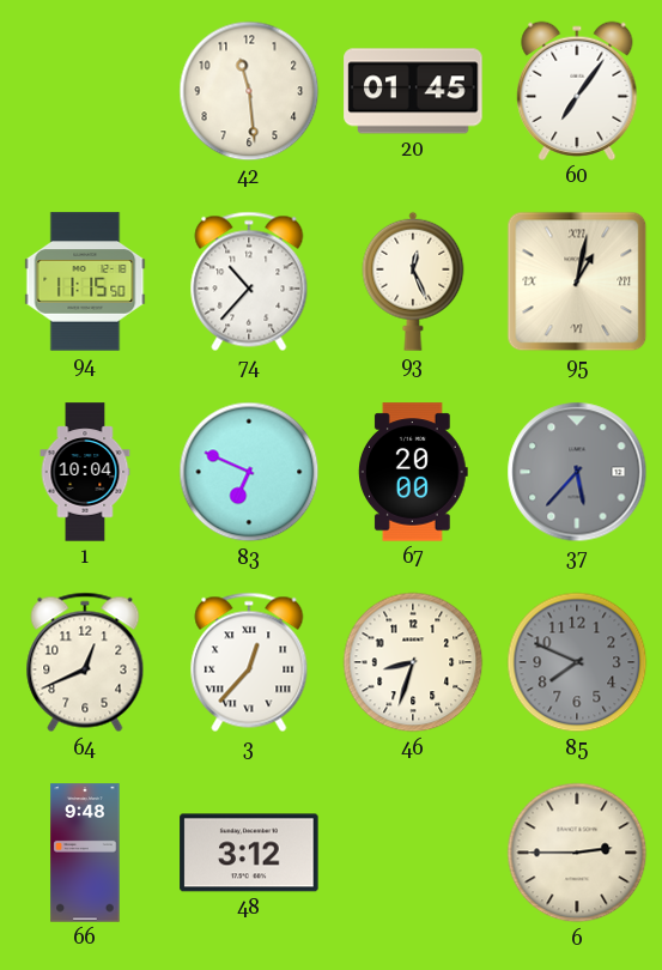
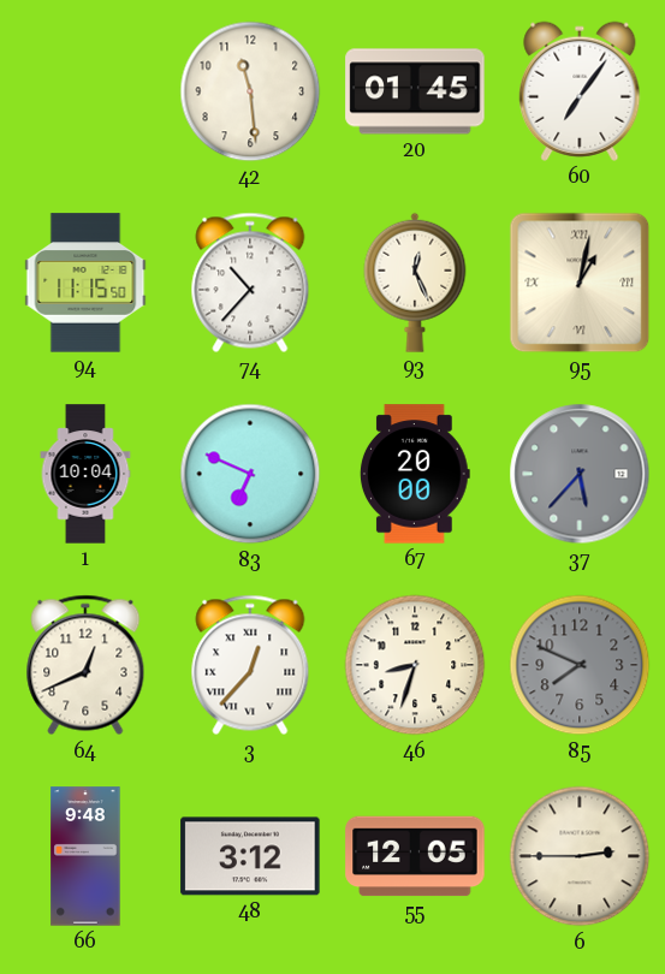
55: none -> 12:05 (415, 856)
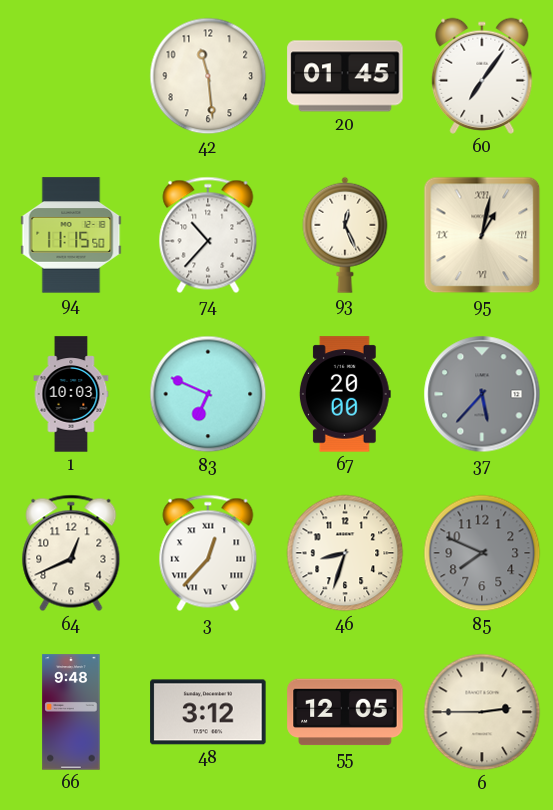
1: 10:04 -> 10:03 (71, 394)
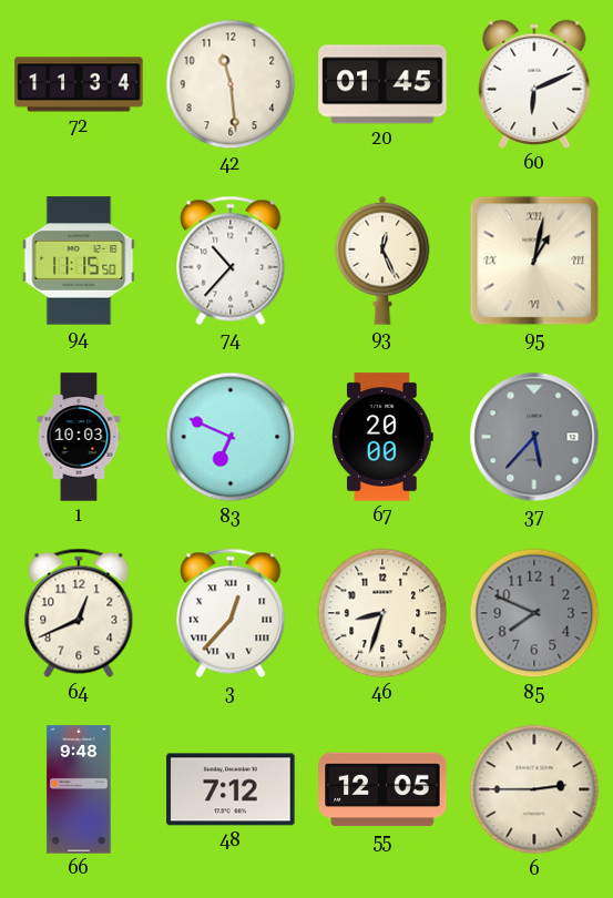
72: none -> 11:34 (79, 84)
60: 7:06 -> 6:11 (534, 84)
48: 3:12 -> 7:12 (231, 789)
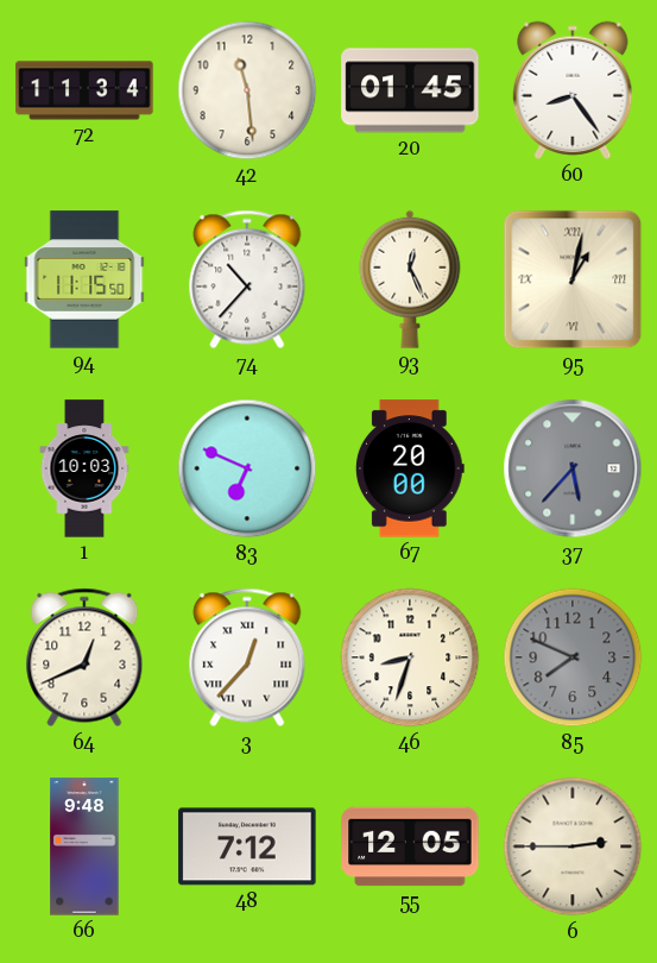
60: 6:11 -> 8:24 (573, 90)
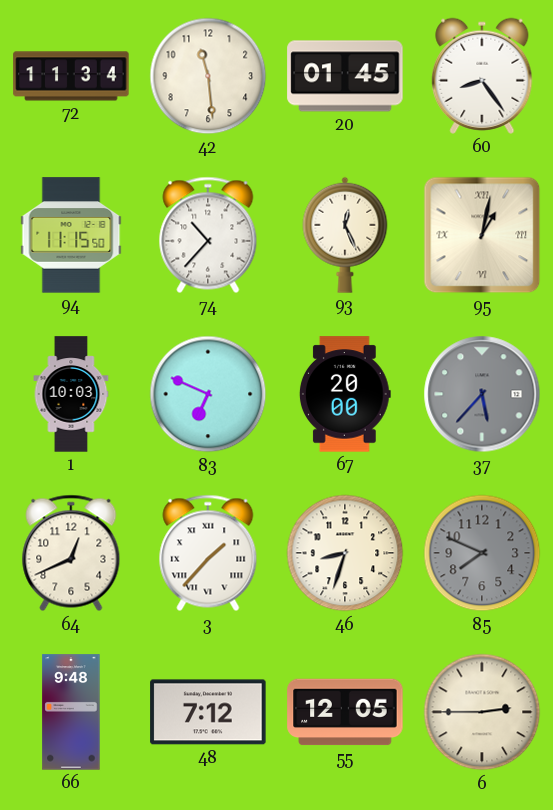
3: 12:37 -> 1:37 (208, 553)
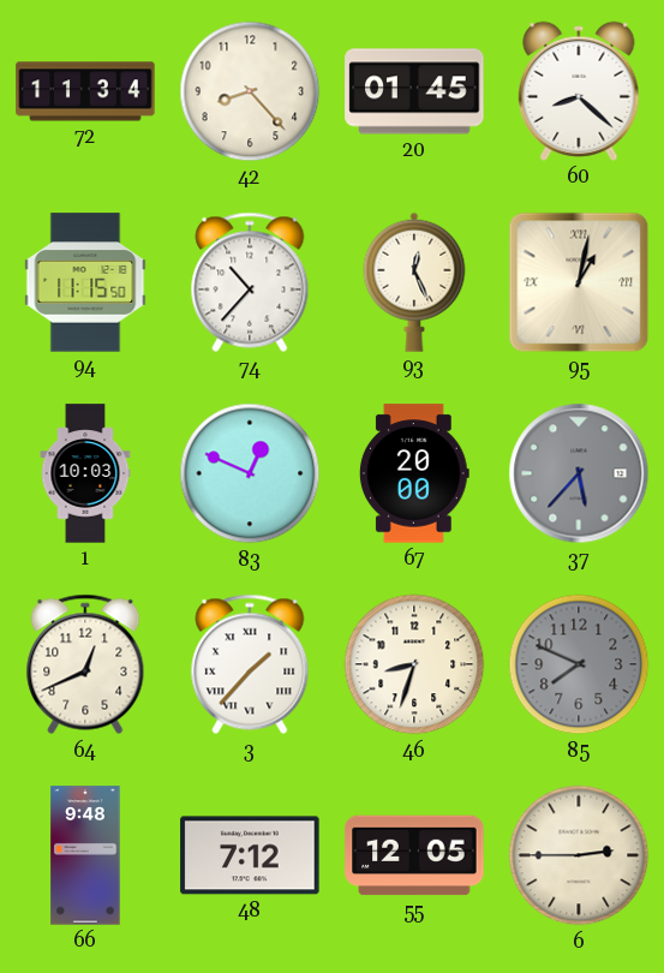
42: 11:29 -> 8:23 (250, 91)
60: 8:24 -> 8:22 (579, 91)
83: 6:49 -> 12:49 (250, 473)
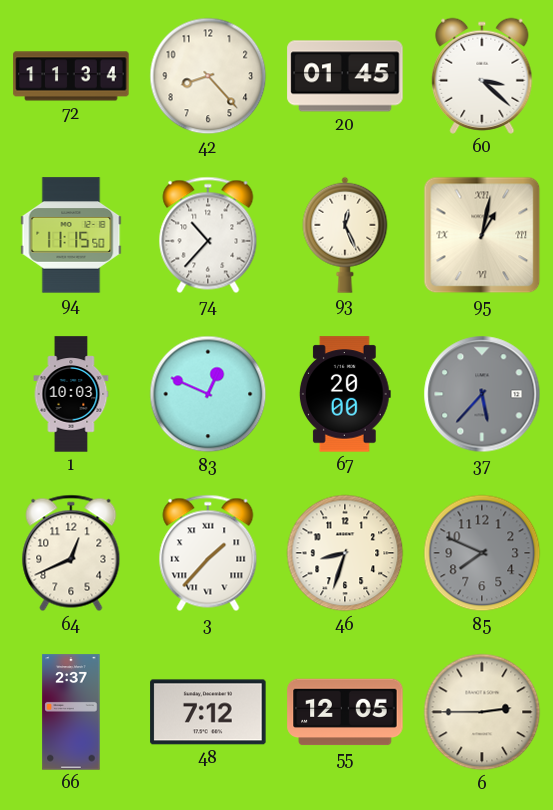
60: 8:22 -> 3:22 (482, 76)
66: 9:48 -> 2:37 (71, 712)
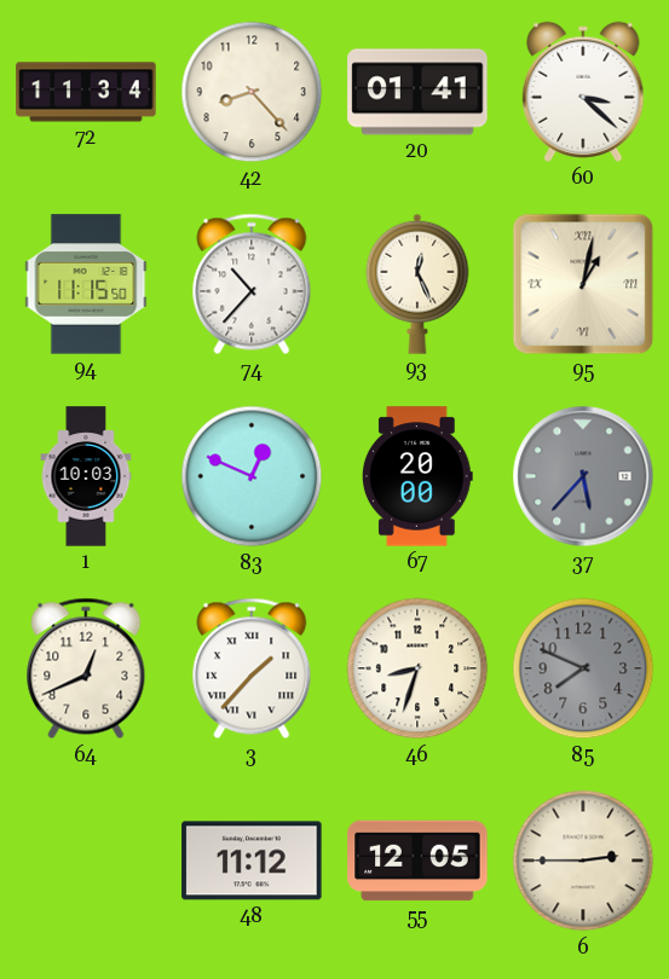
20: 01:45 -> 01:41 (417, 92)
66: 2:37 -> none (71, 712)
48: 7:12 -> 11:12 (252, 861)
